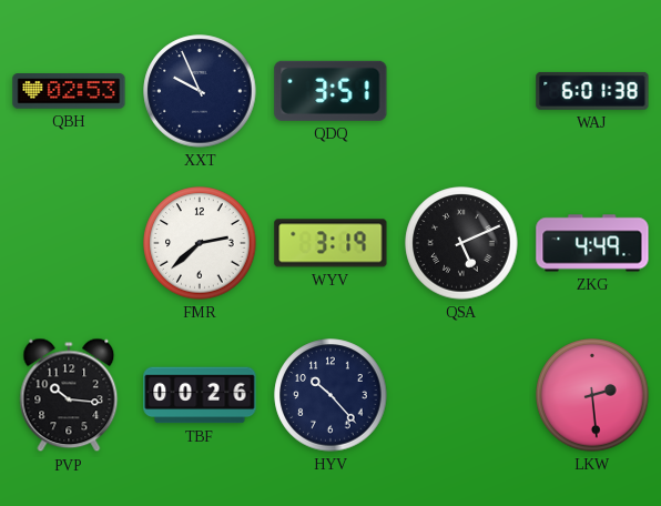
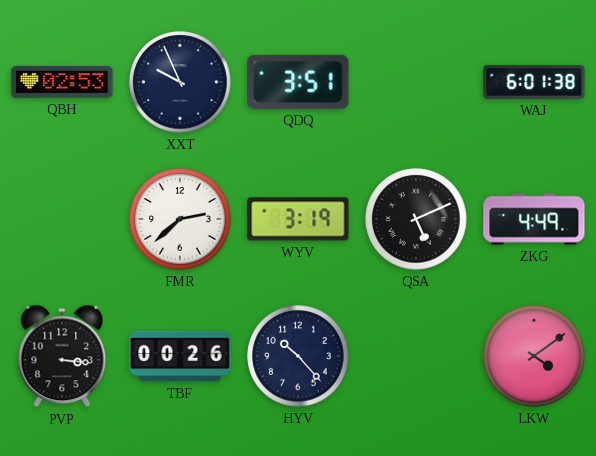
PVP: 10:16 -> 3:16 (62, 356)
LKW: 2:29 -> 4:09 (534, 356)
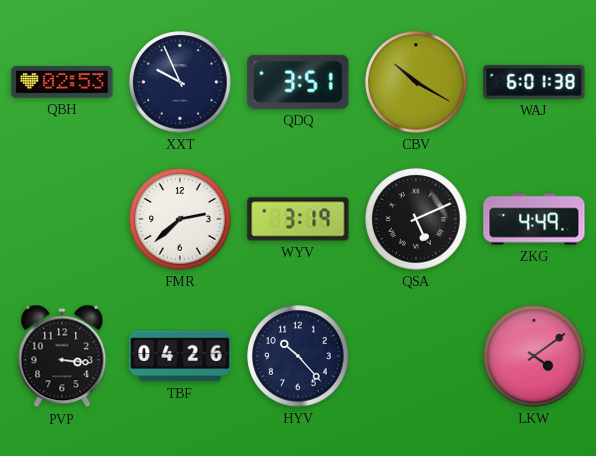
CBV: none -> 10:20 (416, 82)
TBF: 00:26 -> 04:26 (180, 356)
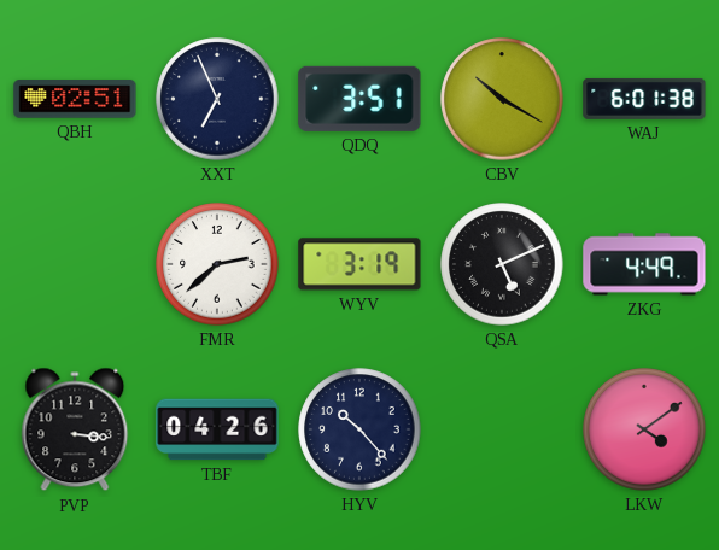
QBH: 02:53 -> 02:51 (75, 99)
XXT: 9:56 -> 6:56 (217, 99)
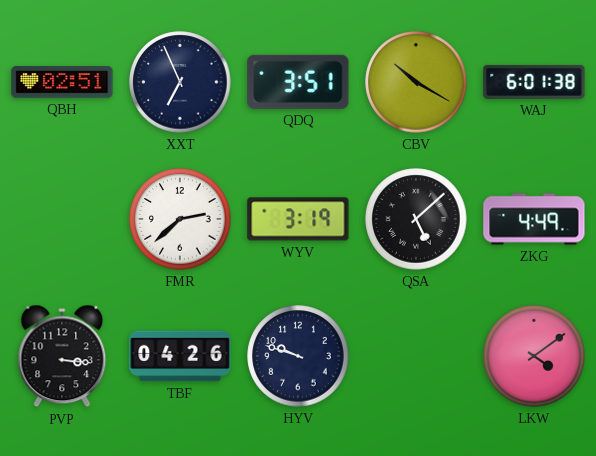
QSA: 5:11 -> 5:08 (416, 219)
HYV: 10:23 -> 9:48 (298, 356)
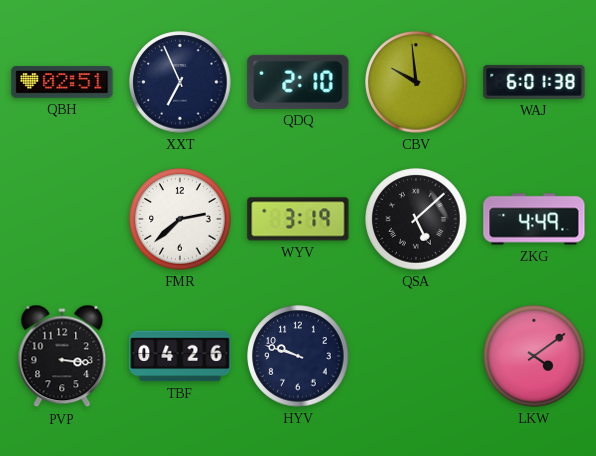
QDQ: 3:51 -> 2:10 (298, 82)
CBV: 10:20 -> 9:59 (416, 82)
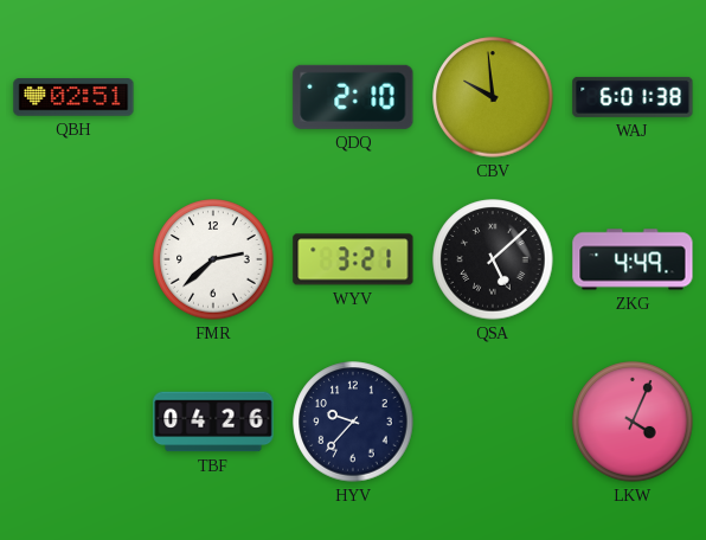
XXT: 6:56 -> none (180, 82)
WYV: 3:19 -> 3:21 (353, 259)
PVP: 3:16 -> none (62, 356)
HYV: 9:48 -> 9:37 (353, 422)
LKW: 4:09 -> 4:04 (633, 422)
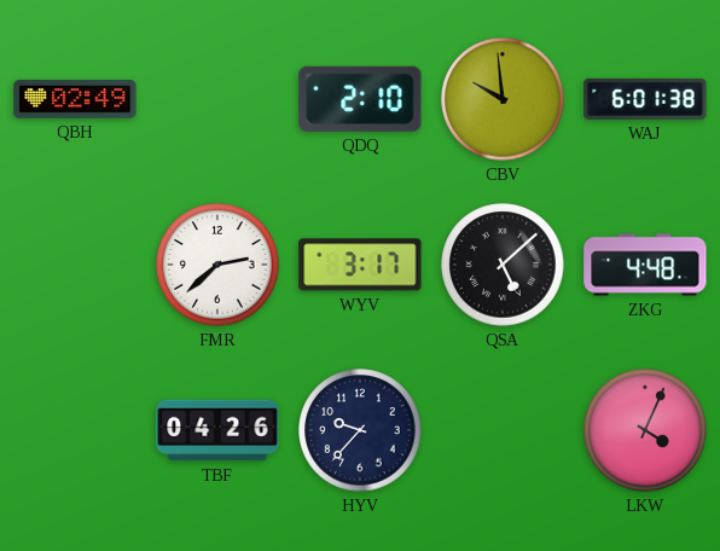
QBH: 02:51 -> 02:49 (75, 99)
WYV: 3:21 -> 3:17 (360, 265)
ZKG: 4:49 -> 4:48 (645, 265)
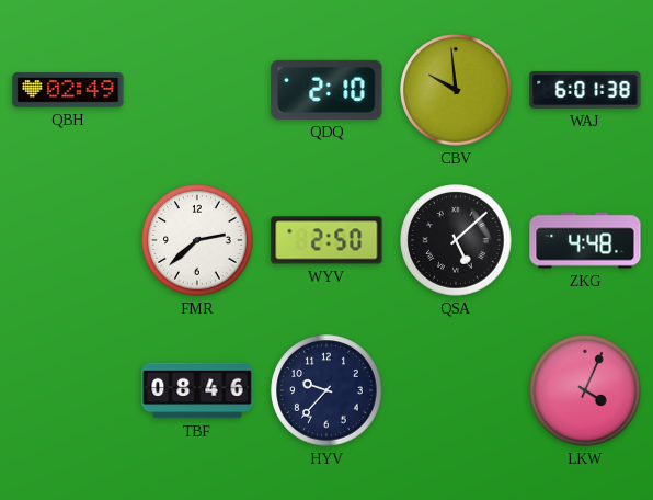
WYV: 3:17 -> 2:50 (326, 240)
TBF: 04:26 -> 08:46 (197, 390)
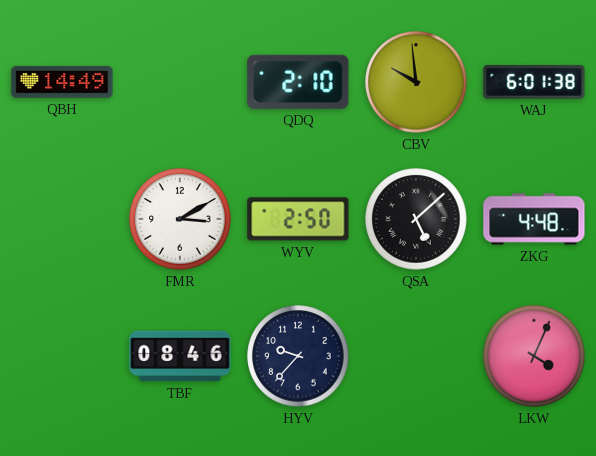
QBH: 02:49 -> 14:49 (62, 82)
FMR: 2:38 -> 3:10 (180, 219)
